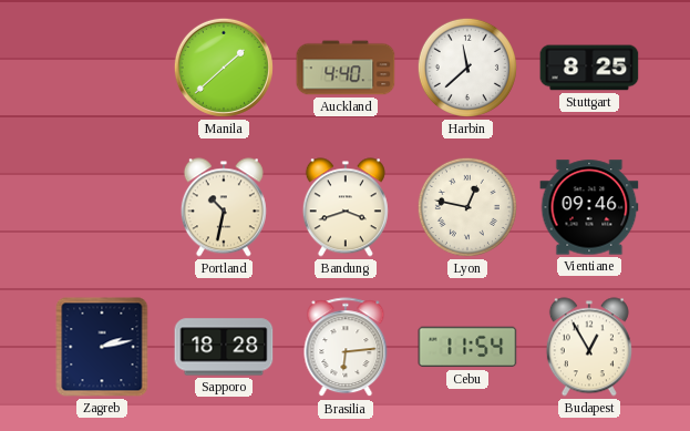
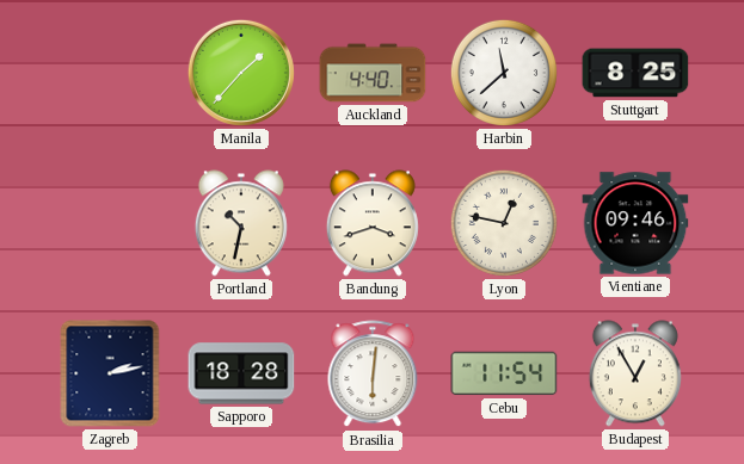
Manila: 1:38 -> 1:37 (241, 73)
Brasilia: 6:14 -> 6:01 (373, 375)
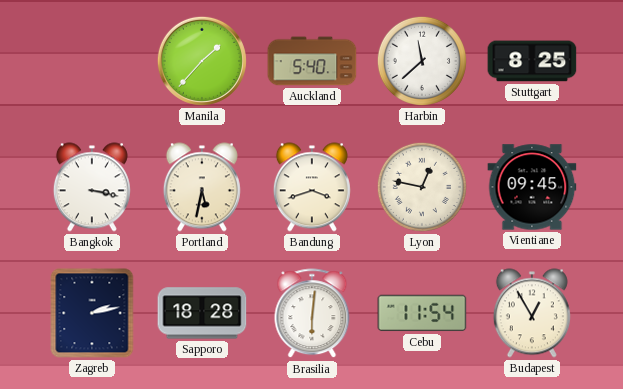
Auckland: 4:40 -> 5:40 (312, 61)
Bangkok: none -> 3:17 (92, 187)
Portland: 10:32 -> 5:32 (202, 187)
Vientiane: 09:46 -> 09:45 (532, 187)
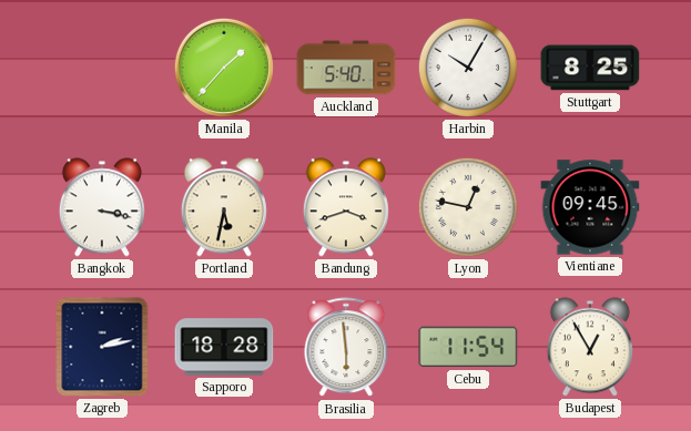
Harbin: 11:38 -> 10:05 (468, 68)
Brasilia: 6:01 -> 5:59 (346, 348)
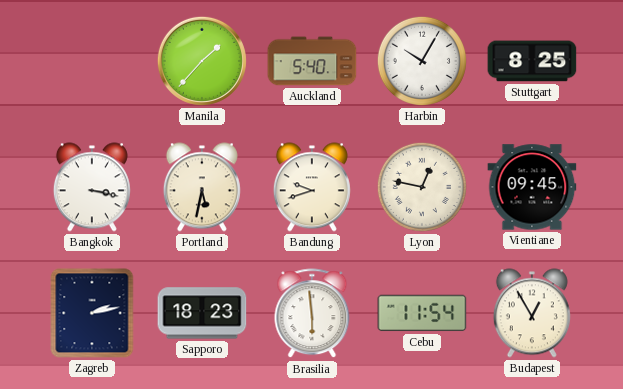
Bandung: 3:42 -> 9:42 (312, 187)
Sapporo: 18:28 -> 18:23 (202, 313)
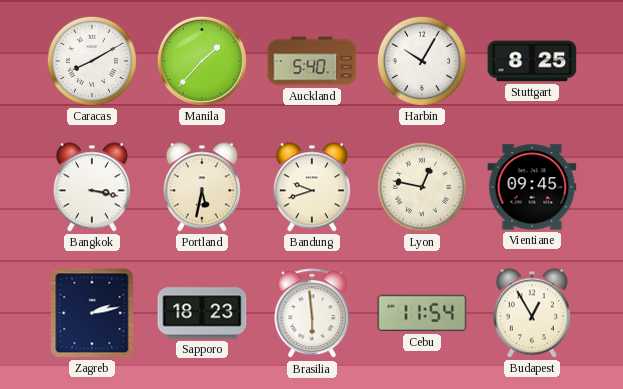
Caracas: none -> 8:10 (92, 61)
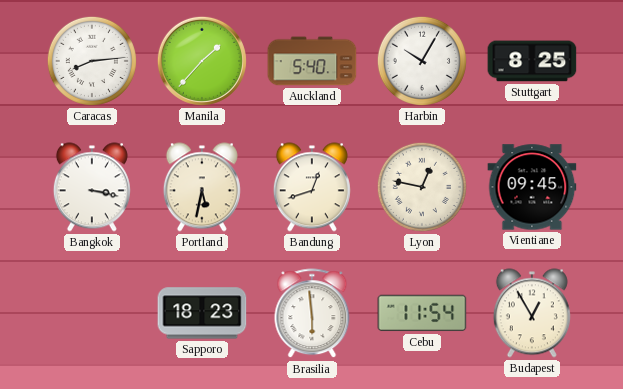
Caracas: 8:10 -> 8:14 (92, 61)
Bandung: 9:42 -> 12:42 (312, 187)
Zagreb: 2:13 -> none (92, 313)
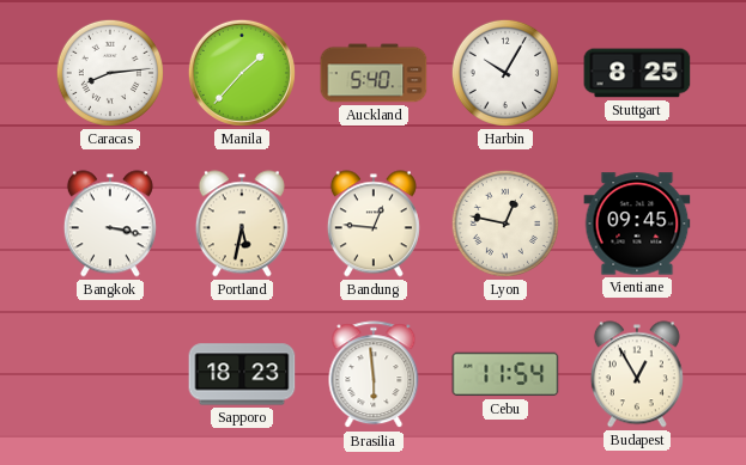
Bandung: 12:42 -> 12:46 (374, 224)
